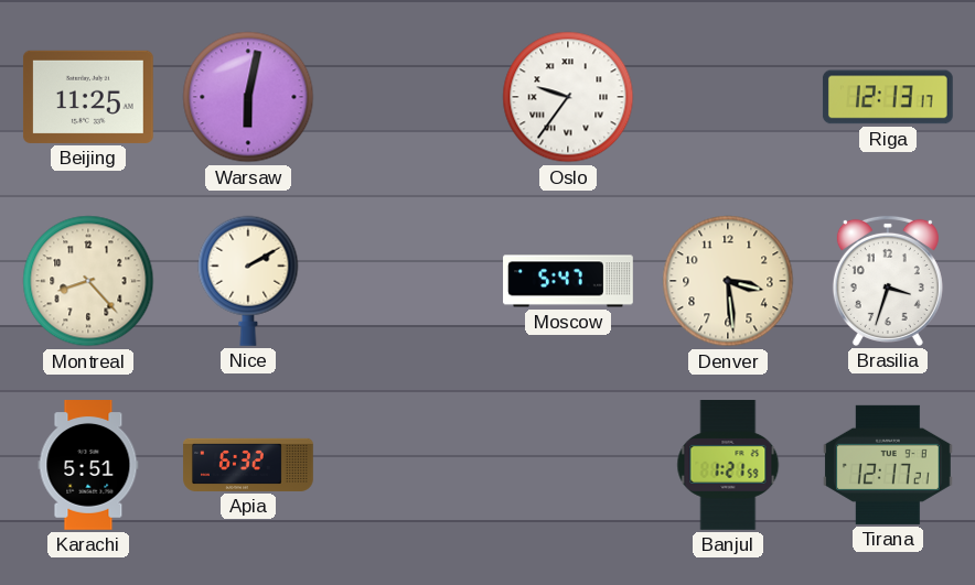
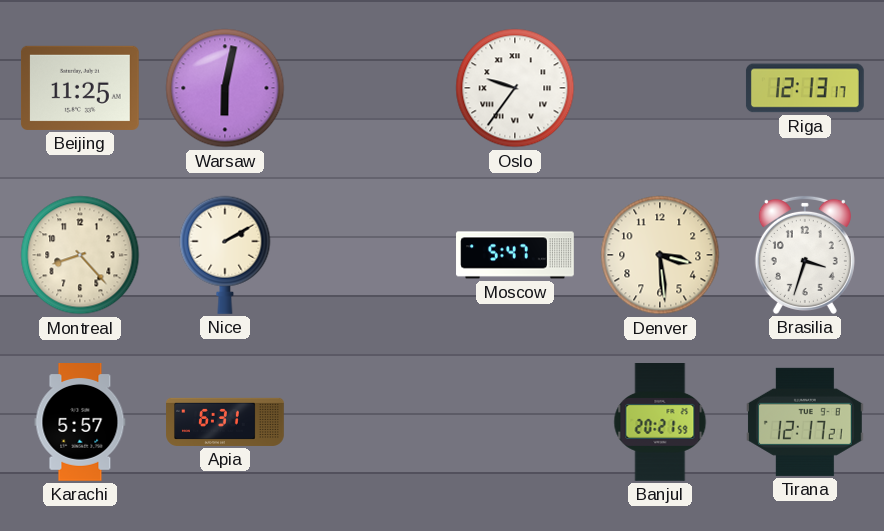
Karachi: 5:51 -> 5:57 (80, 423)
Apia: 6:32 -> 6:31 (225, 422)
Banjul: 1:21 -> 20:21 (660, 423)
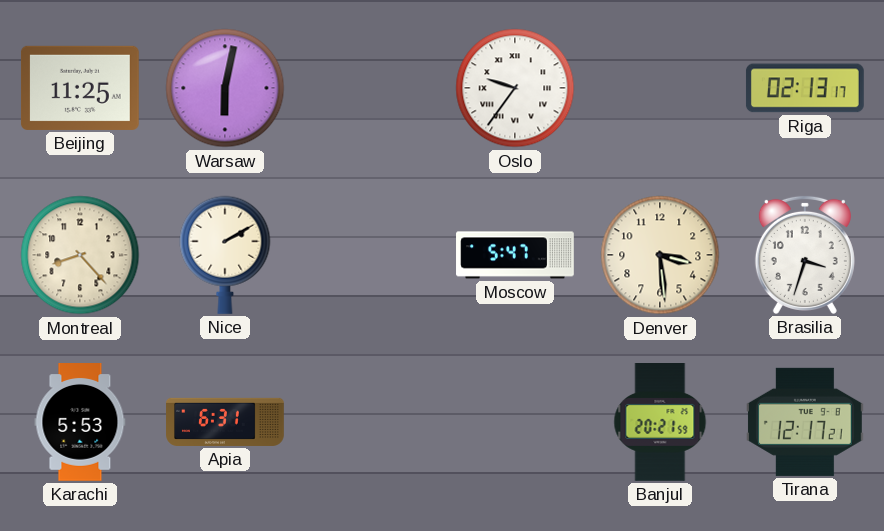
Riga: 12:13 -> 02:13 (805, 88)
Karachi: 5:57 -> 5:53 (80, 423)
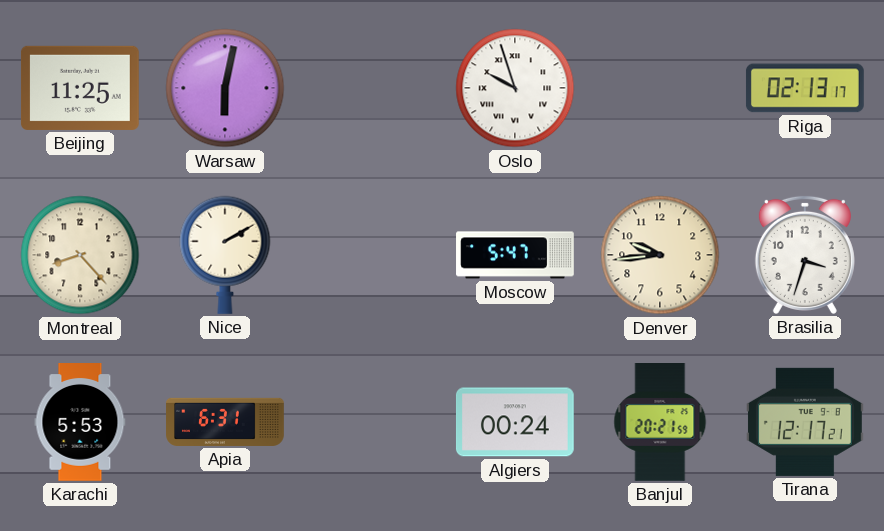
Oslo: 9:36 -> 9:57 (515, 88)
Denver: 3:29 -> 9:44 (660, 255)
Algiers: none -> 00:24 (515, 422)
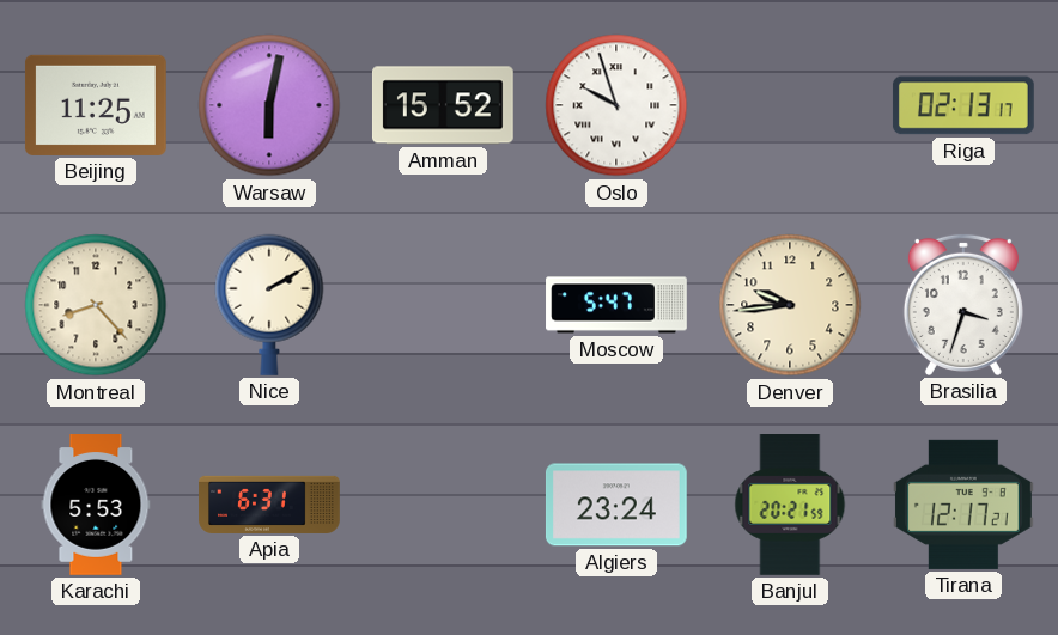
Amman: none -> 15:52 (443, 105)
Algiers: 00:24 -> 23:24 (616, 505)
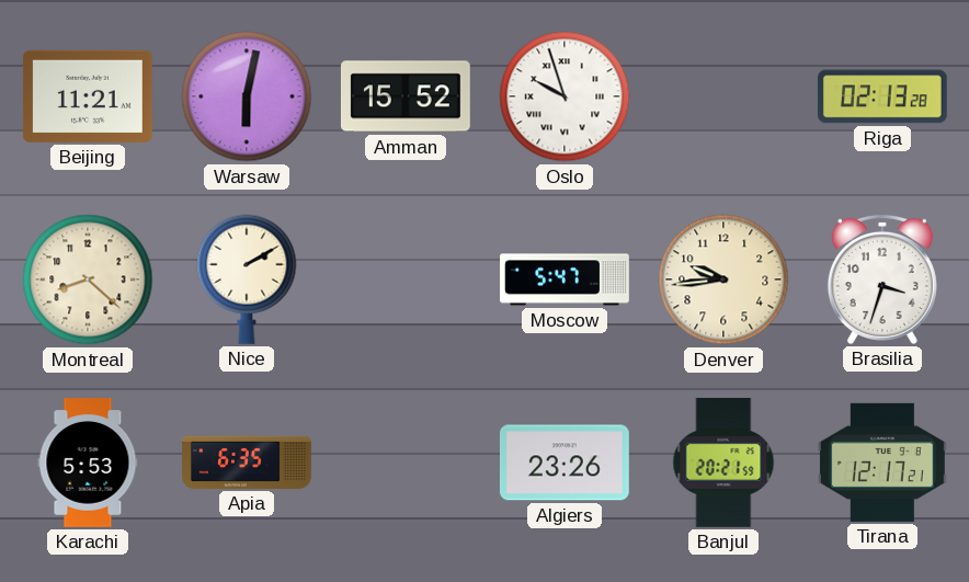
Beijing: 11:25 -> 11:21 (88, 96)
Riga: 02:13:17 -> 02:13:28 (882, 96)
Montreal: 8:23 -> 8:22 (88, 279)
Apia: 6:31 -> 6:35 (247, 463)
Algiers: 23:24 -> 23:26 (565, 463)
